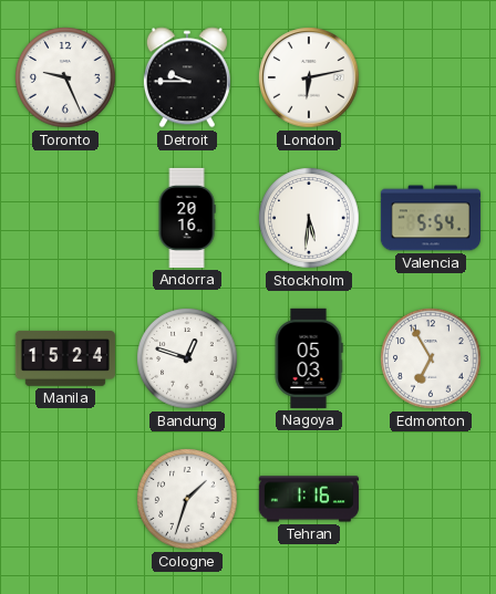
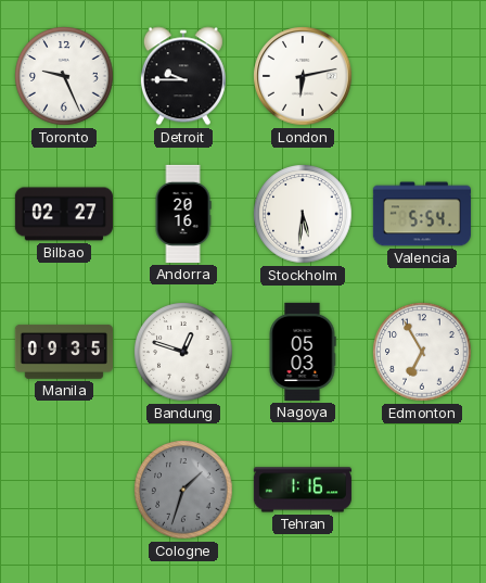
Bilbao: none -> 02:27 (64, 214)
Manila: 15:24 -> 09:35 (64, 353)
Cologne dial: white -> grey (183, 490)
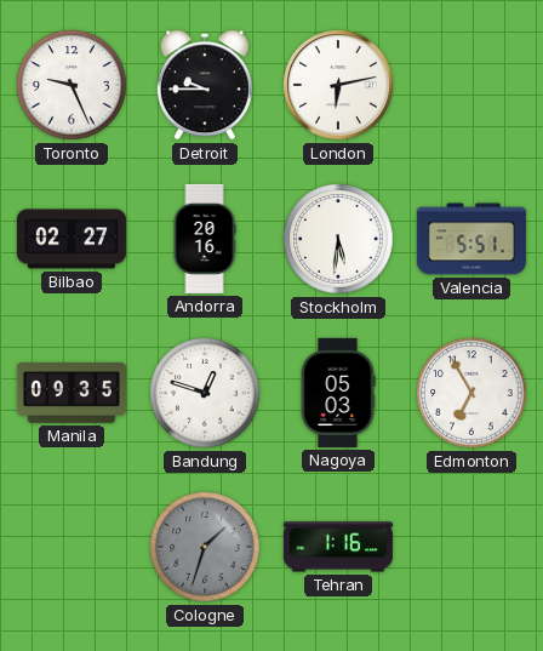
Valencia: 5:54 -> 5:51 (471, 239)
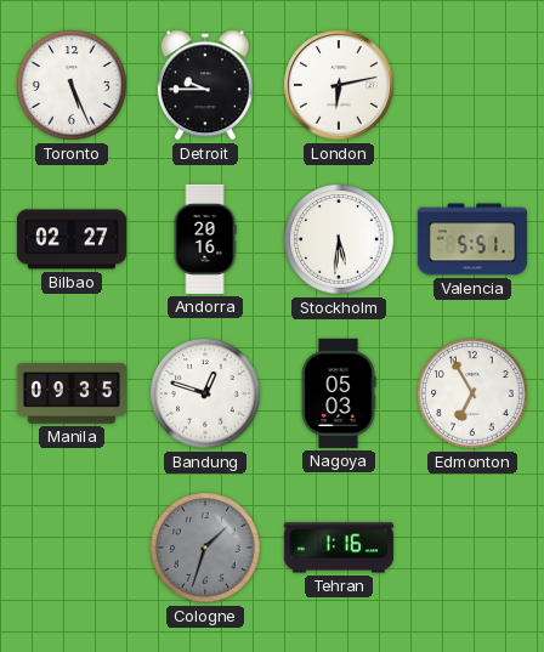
Toronto: 9:26 -> 5:26 (72, 85)
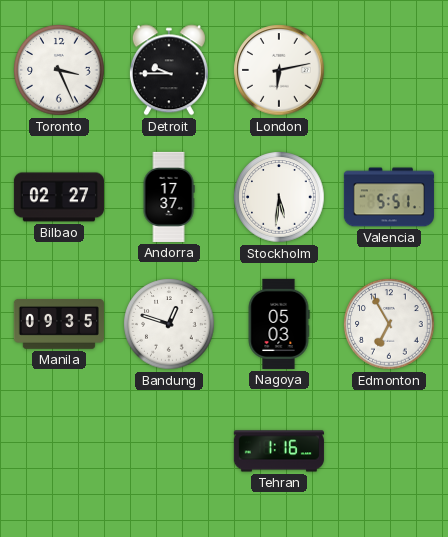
Toronto: 5:26 -> 3:26 (59, 70)
Andorra: 20:16 -> 17:37 (169, 197)
Cologne: 1:33 -> none (205, 548)
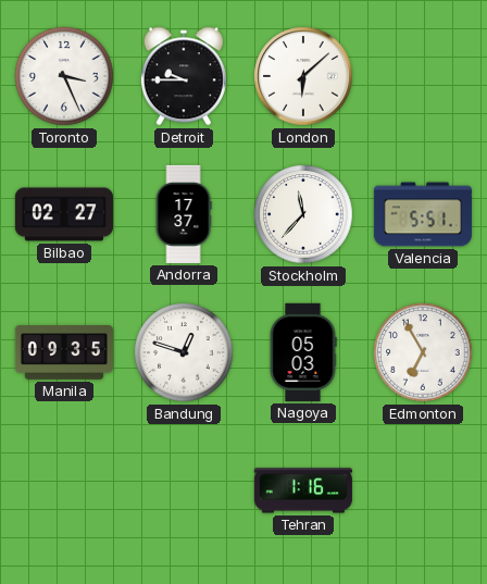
London: 6:13 -> 6:08 (303, 76)
Stockholm: 5:31 -> 11:37 (303, 214)
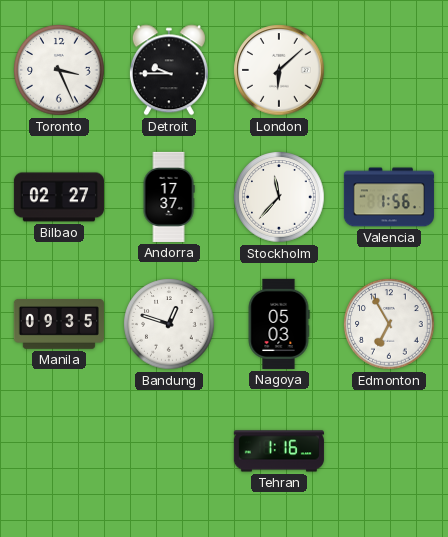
Valencia: 5:51 -> 1:56 (389, 197)
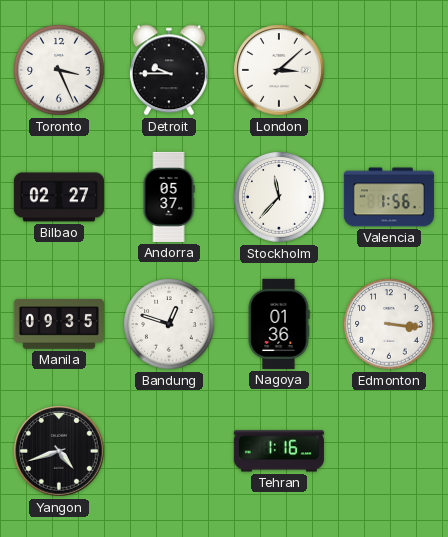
London: 6:08 -> 3:08 (279, 70)
Andorra: 17:37 -> 05:37 (169, 197)
Nagoya: 05:03 -> 01:36 (279, 324)
Edmonton: 6:55 -> 3:16 (389, 324)
Yangon: none -> 4:42 (59, 451)
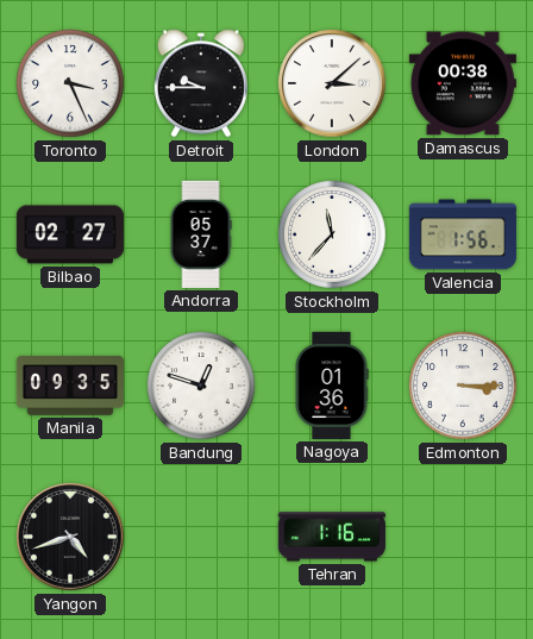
Damascus: none -> 00:38 (463, 83)
Edmonton: 3:16 -> 3:15 (463, 386)
